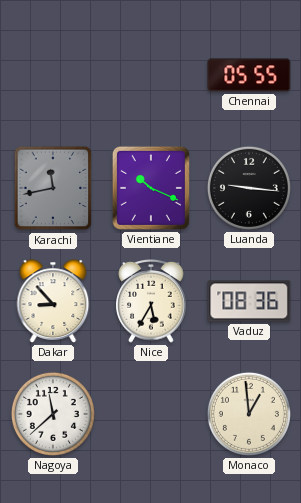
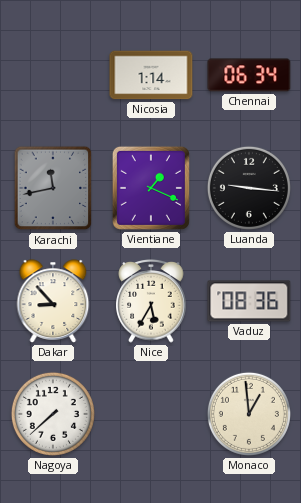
Nicosia: none -> 1:14 (151, 75)
Chennai: 05:55 -> 06:34 (249, 75)
Vientiane: 10:19 -> 1:19 (151, 188)
Nagoya: 11:38 -> 7:38 (53, 414)
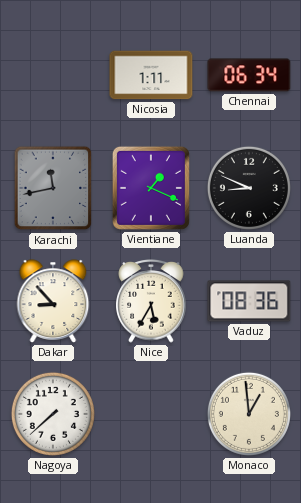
Nicosia: 1:14 -> 1:11 (151, 75)
Luanda: 9:16 -> 8:49 (249, 188)
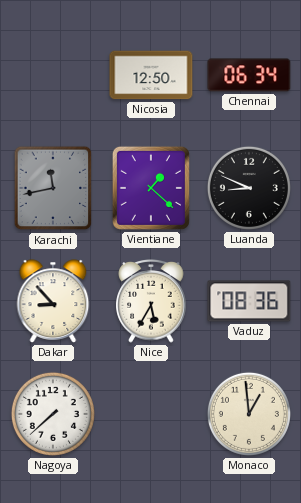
Nicosia: 1:11 -> 12:50 (151, 75)
Vientiane: 1:19 -> 1:22 (151, 188)
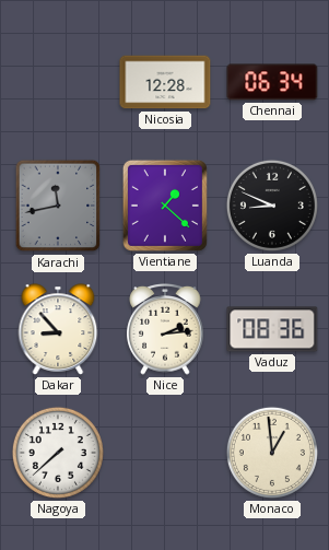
Nicosia: 12:50 -> 12:28 (165, 82)
Nice: 5:35 -> 2:14 (165, 330)
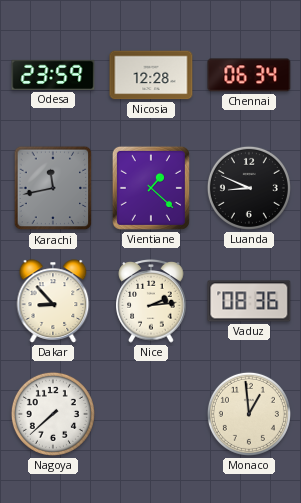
Odesa: none -> 23:59 (53, 75)
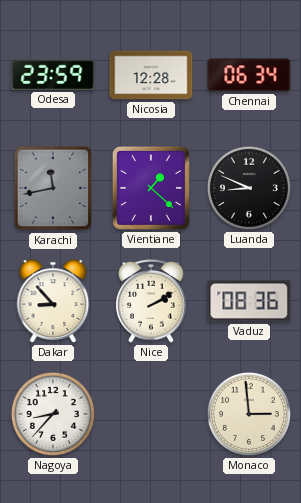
Nice: 2:14 -> 2:10 (151, 302)
Nagoya: 7:38 -> 8:37 (53, 414)
Monaco: 12:59 -> 2:59 (249, 414)
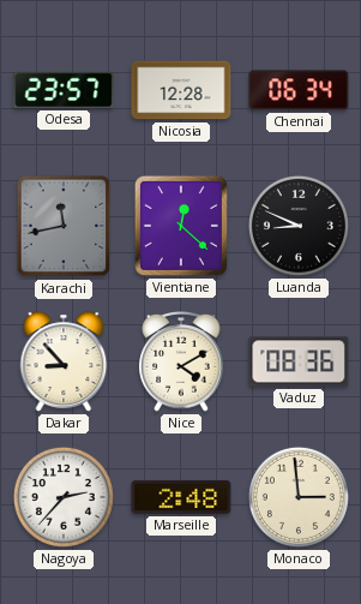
Odesa: 23:59 -> 23:57 (64, 90)
Vientiane: 1:22 -> 12:22 (181, 226)
Nice: 2:10 -> 4:10 (181, 363)
Nagoya: 8:37 -> 2:37 (64, 497)
Marseille: none -> 2:48 (181, 497)
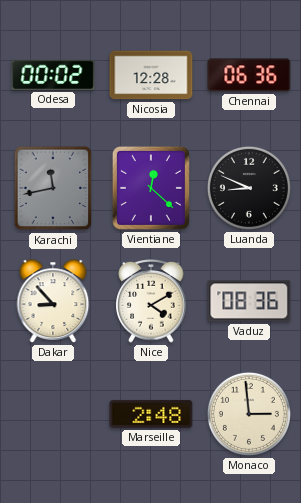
Odesa: 23:57 -> 00:02 (53, 75)
Chennai: 06:34 -> 06:36 (249, 75)
Nagoya: 2:37 -> none (64, 497)
